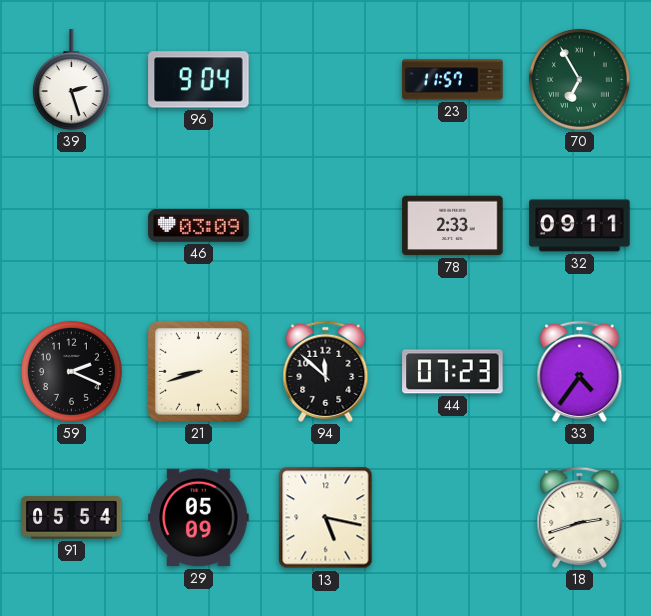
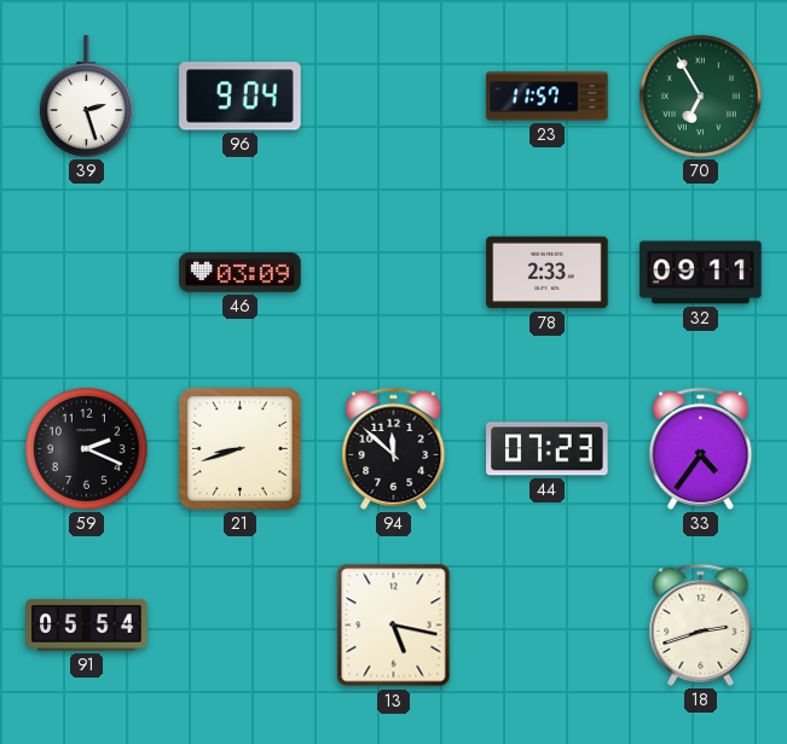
29: 05:09 -> none (199, 518)
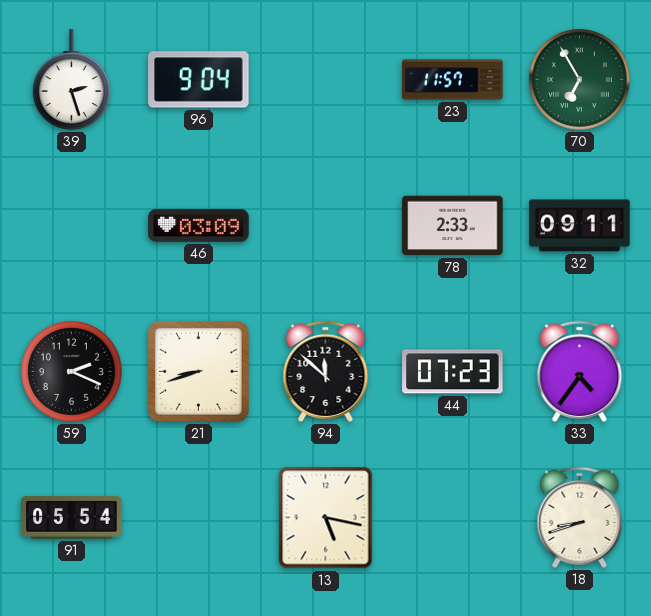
18: 2:42 -> 8:42 (580, 517)
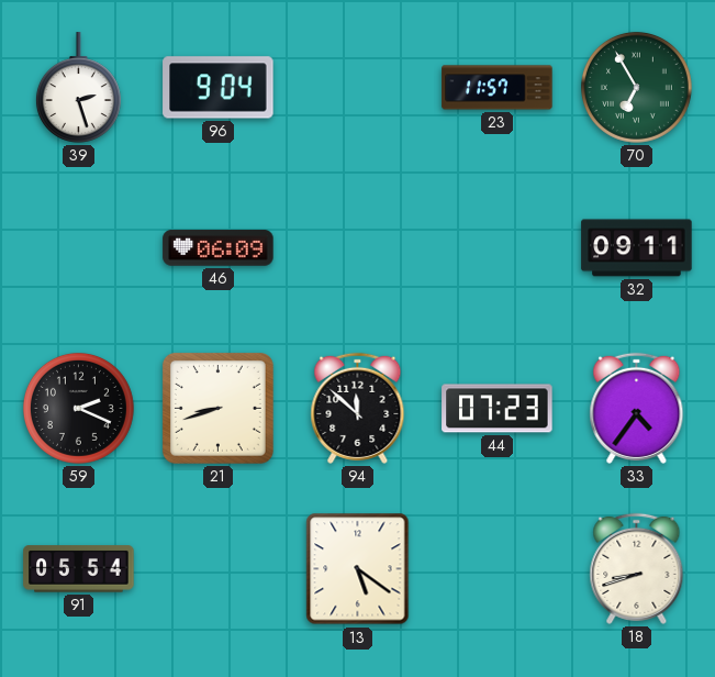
46: 03:09 -> 06:09 (219, 248)
78: 2:33 -> none (453, 226)
13: 5:17 -> 5:21 (358, 569)
